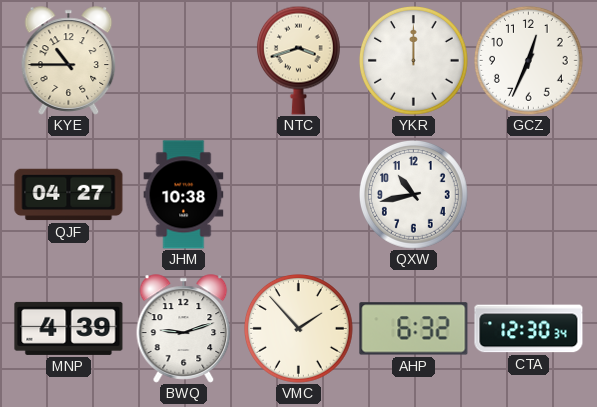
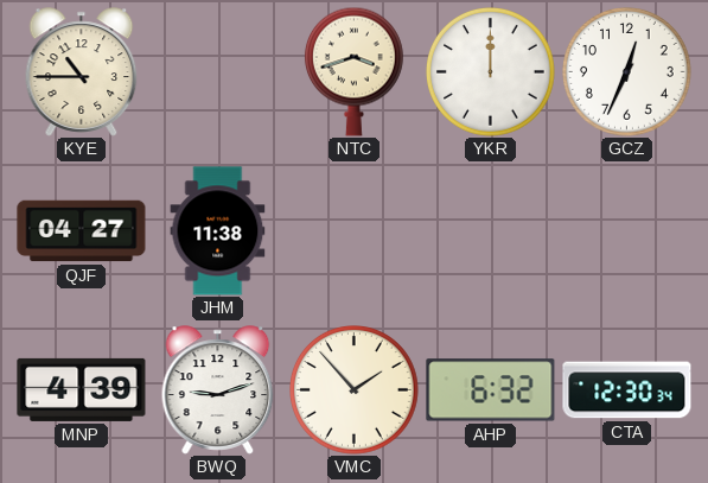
JHM: 10:38 -> 11:38 (218, 231)
QXW: 10:43 -> none (414, 195)
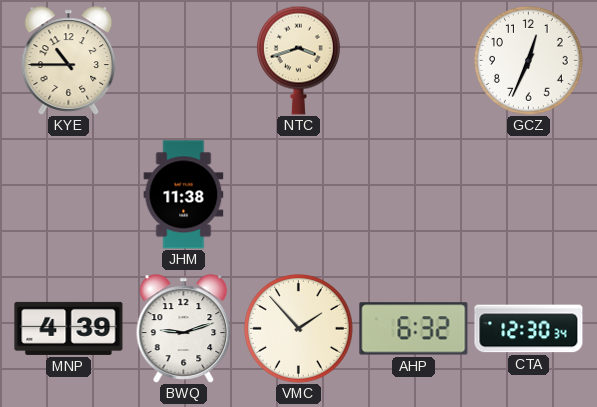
YKR: 12:00 -> none (491, 72)
QJF: 04:27 -> none (82, 231)
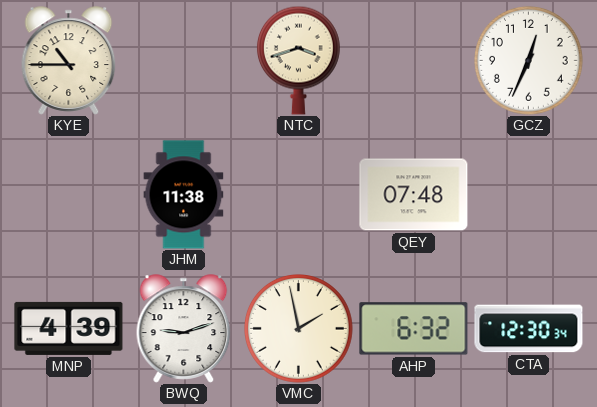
QEY: none -> 07:48 (414, 195)
VMC: 1:53 -> 1:58 (299, 329)
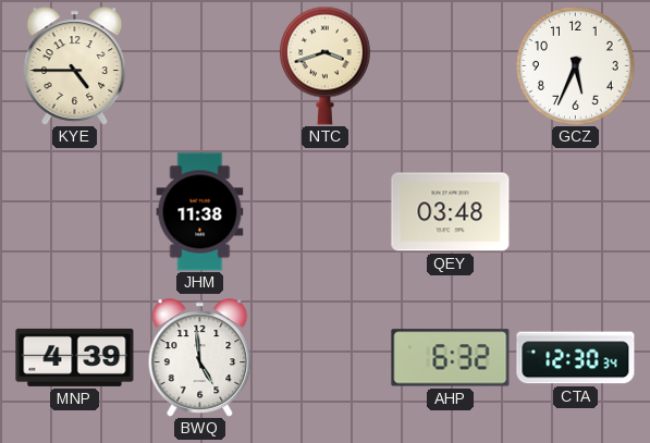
KYE: 10:45 -> 4:45 (75, 66)
GCZ: 12:34 -> 5:34 (576, 66)
QEY: 07:48 -> 03:48 (451, 212)
BWQ: 9:12 -> 4:59 (200, 358)
VMC: 1:58 -> none (299, 329)
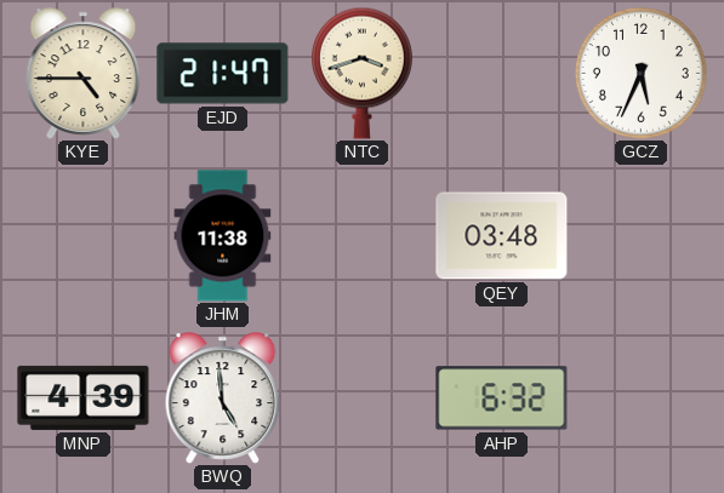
EJD: none -> 21:47 (223, 74)
CTA: 12:30 -> none (576, 358)
